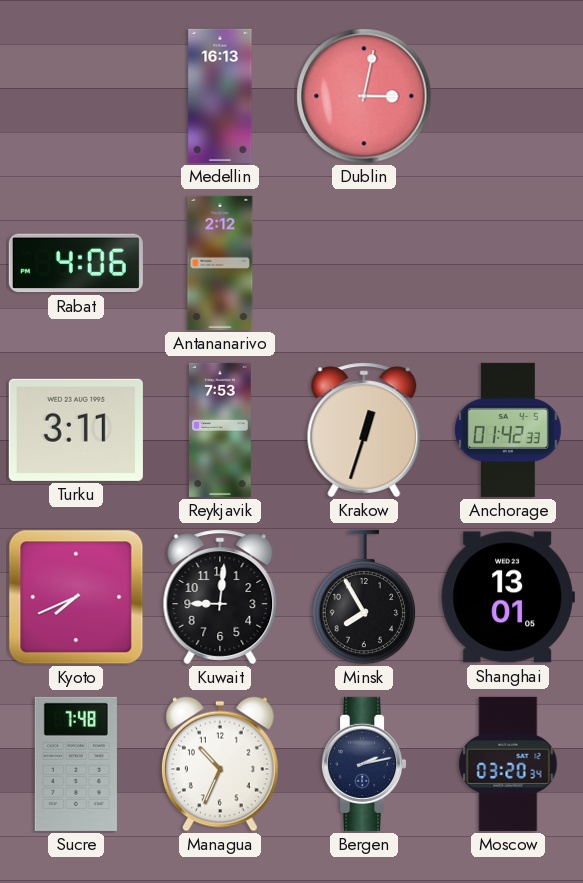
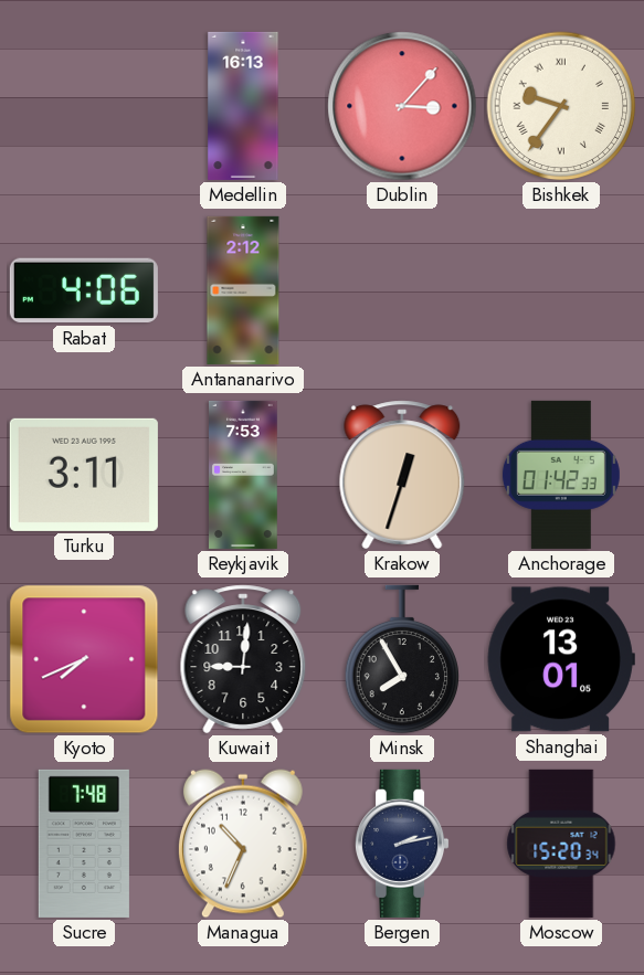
Dublin: 3:02 -> 3:07 (402, 106)
Bishkek: none -> 9:36 (561, 106)
Moscow: 03:20 -> 15:20 (561, 844)
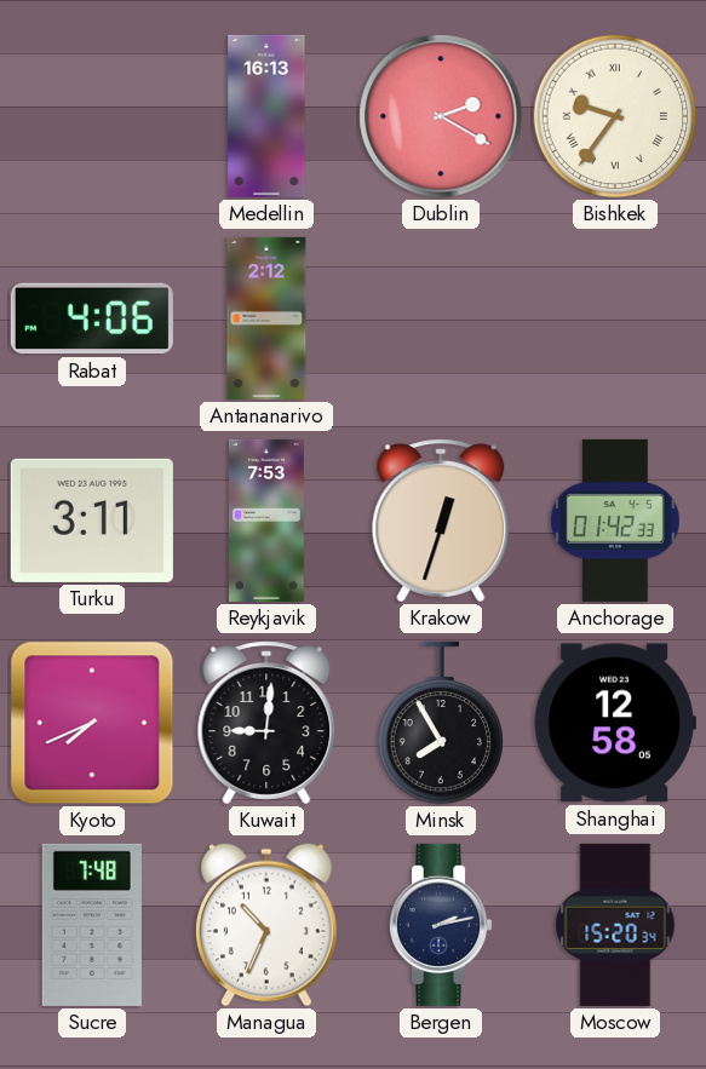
Dublin: 3:07 -> 2:20 (441, 116)
Shanghai: 13:01 -> 12:58 (615, 723)
